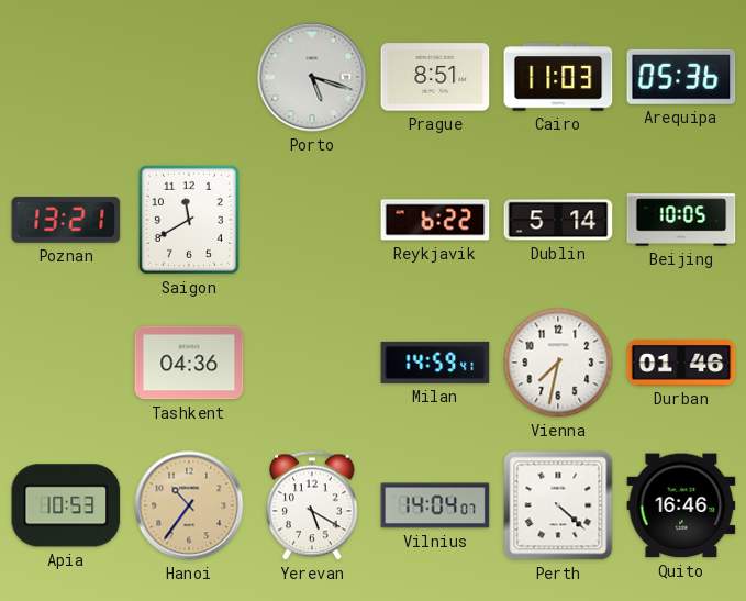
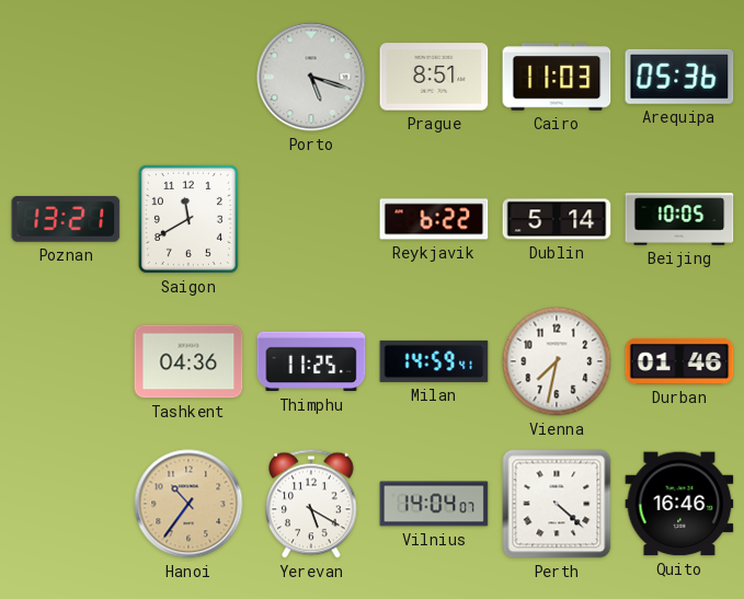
Thimphu: none -> 11:25 (311, 361)
Apia: 10:53 -> none (66, 505)
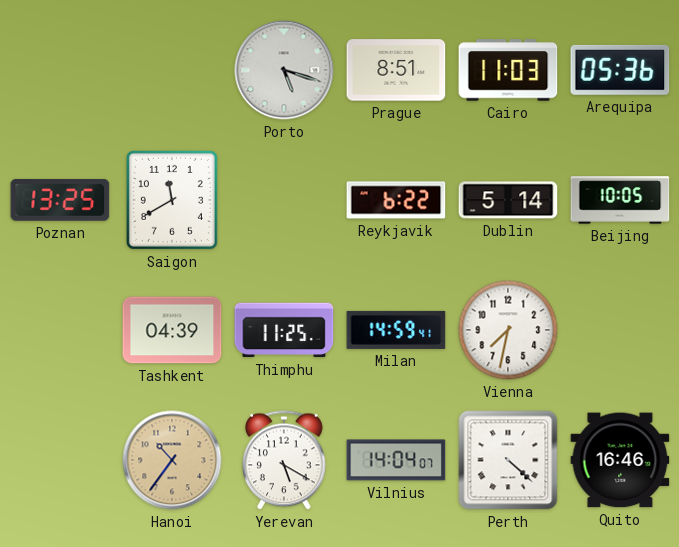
Poznan: 13:21 -> 13:25 (60, 200)
Tashkent: 04:36 -> 04:39 (172, 330)
Durban: 01:46 -> none (679, 361)
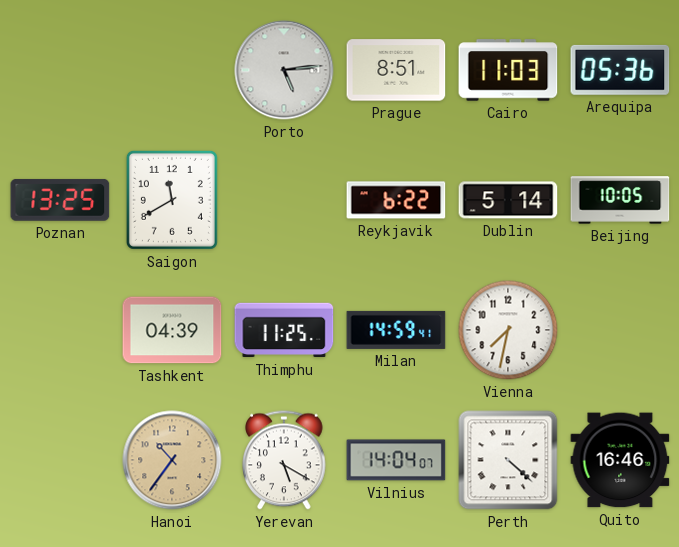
Porto: 5:18 -> 5:14 (284, 70)
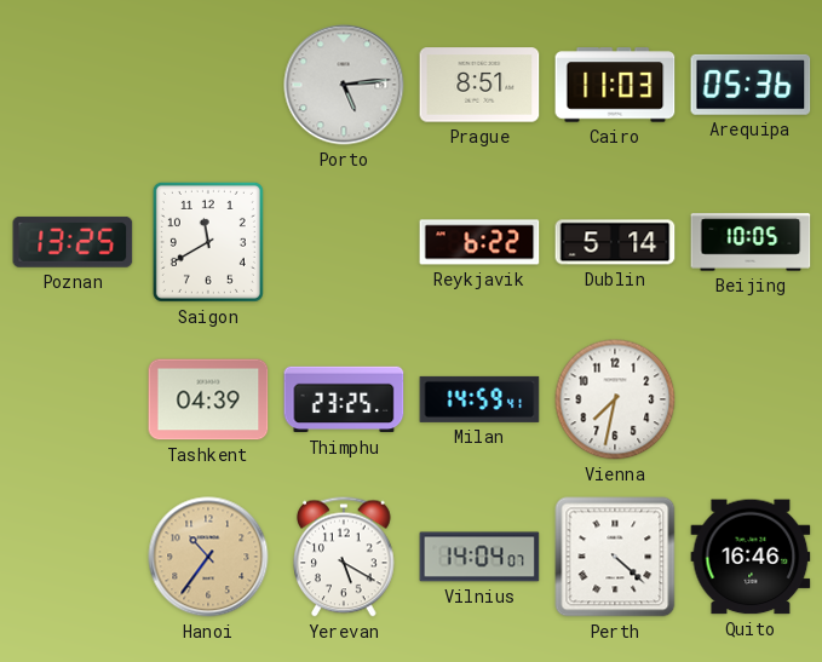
Thimphu: 11:25 -> 23:25 (344, 399)
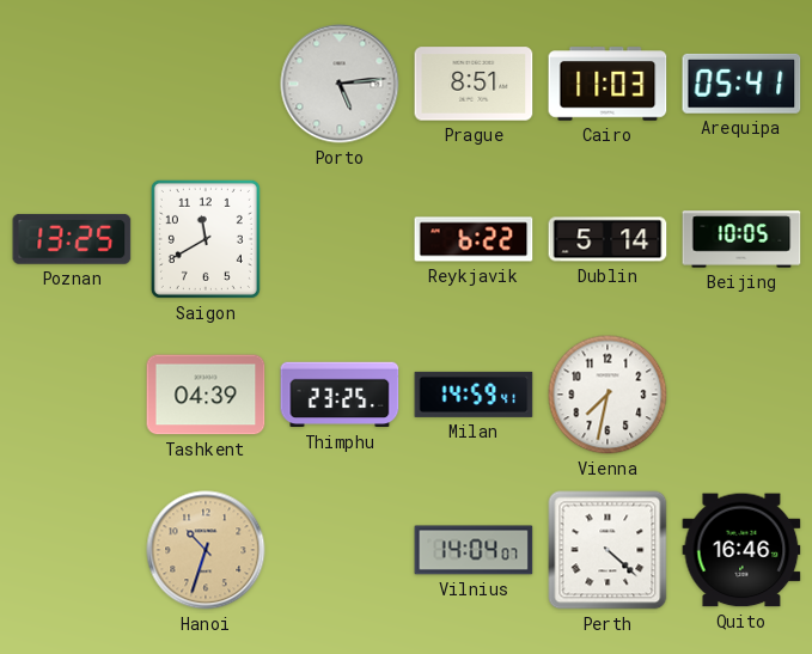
Arequipa: 05:36 -> 05:41 (741, 84)
Hanoi: 10:36 -> 10:33 (206, 550)
Yerevan: 5:20 -> none (344, 557)
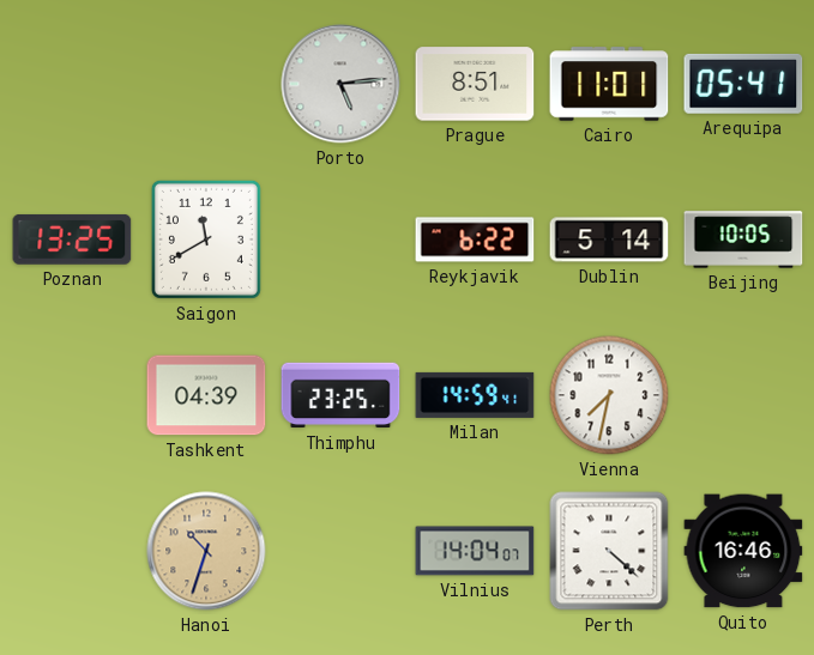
Cairo: 11:03 -> 11:01 (609, 84)
